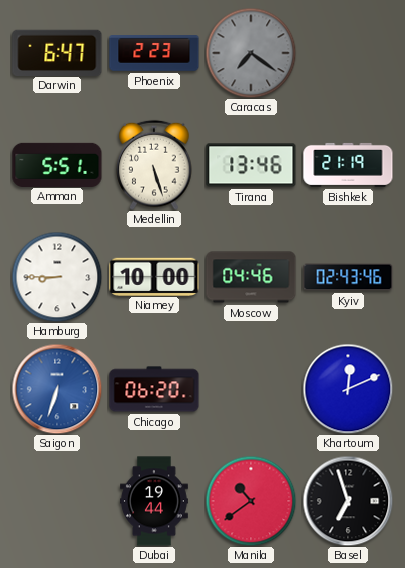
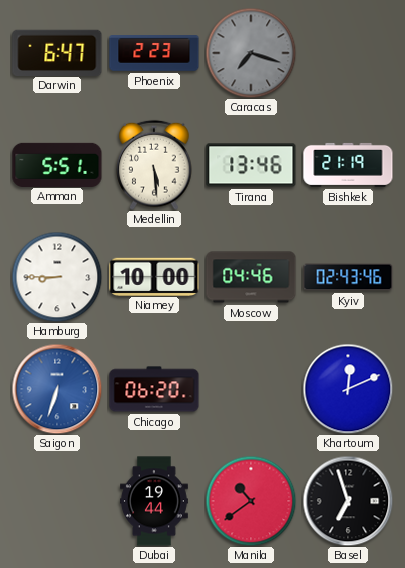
Caracas: 7:21 -> 7:18 (251, 53)
Medellin: 5:27 -> 5:29 (154, 165)
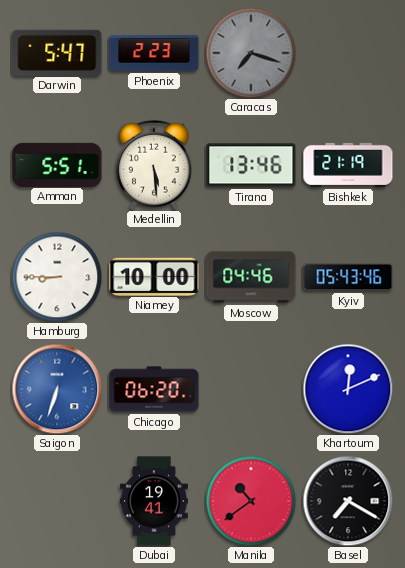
Darwin: 6:47 -> 5:47 (57, 52)
Kyiv: 02:43 -> 05:43 (348, 277)
Dubai: 19:44 -> 19:41 (155, 501)
Basel: 6:57 -> 7:20 (348, 501)
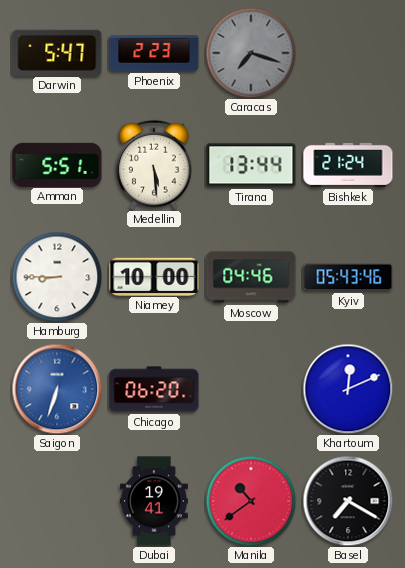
Tirana: 13:46 -> 13:44 (251, 165)
Bishkek: 21:19 -> 21:24 (348, 165)
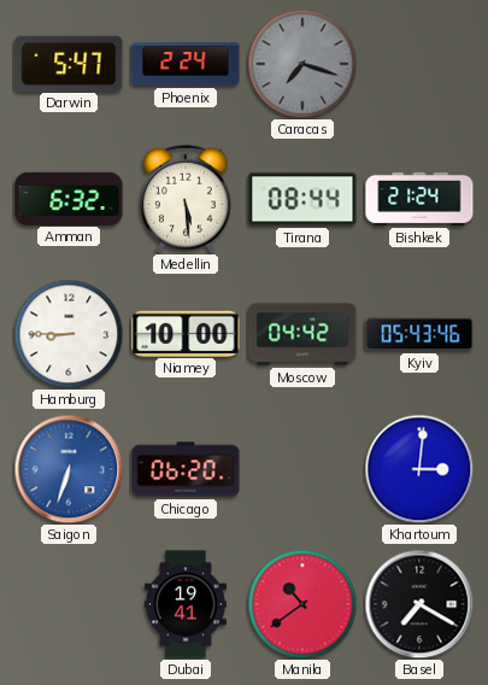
Phoenix: 2:23 -> 2:24 (186, 64)
Amman: 5:51 -> 6:32 (69, 198)
Tirana: 13:44 -> 08:44 (302, 199)
Moscow: 04:46 -> 04:42 (302, 334)
Khartoum: 12:11 -> 3:01 (419, 469)
